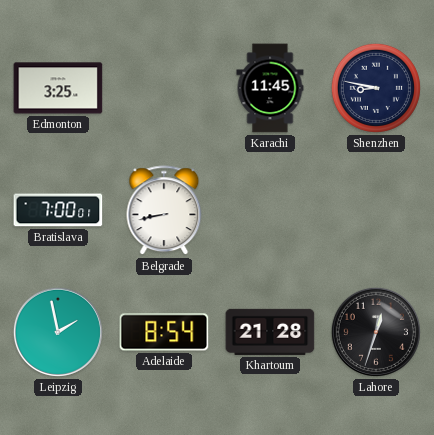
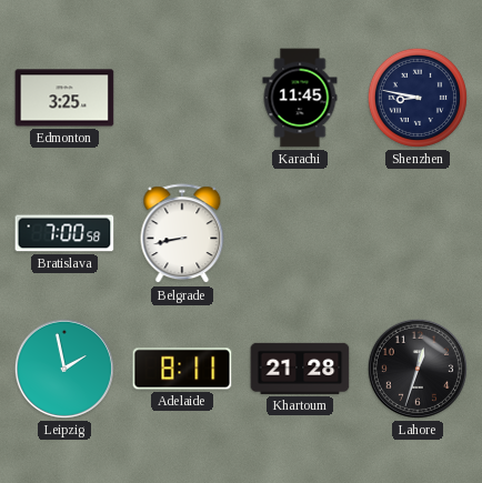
Bratislava: 7:00:01 -> 7:00:58 (64, 233)
Adelaide: 8:54 -> 8:11 (182, 369)
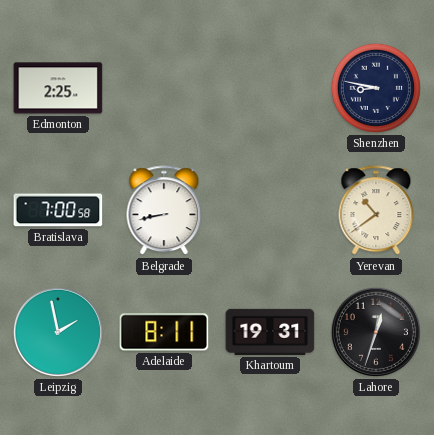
Edmonton: 3:25 -> 2:25 (58, 88)
Karachi: 11:45 -> none (300, 98)
Yerevan: none -> 10:39 (376, 211)
Khartoum: 21:28 -> 19:31 (270, 332)
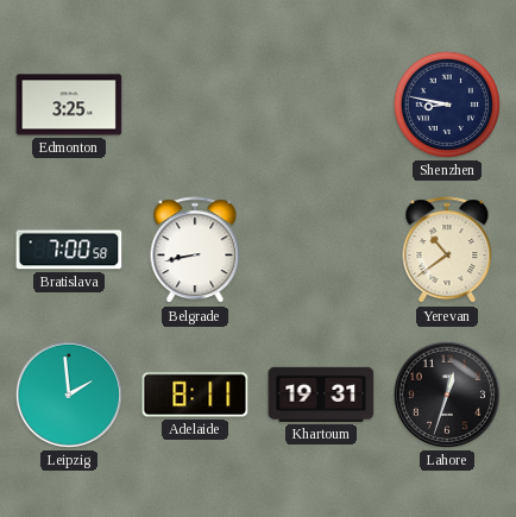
Edmonton: 2:25 -> 3:25 (69, 105)
Leipzig: 1:58 -> 1:59 (69, 395)
